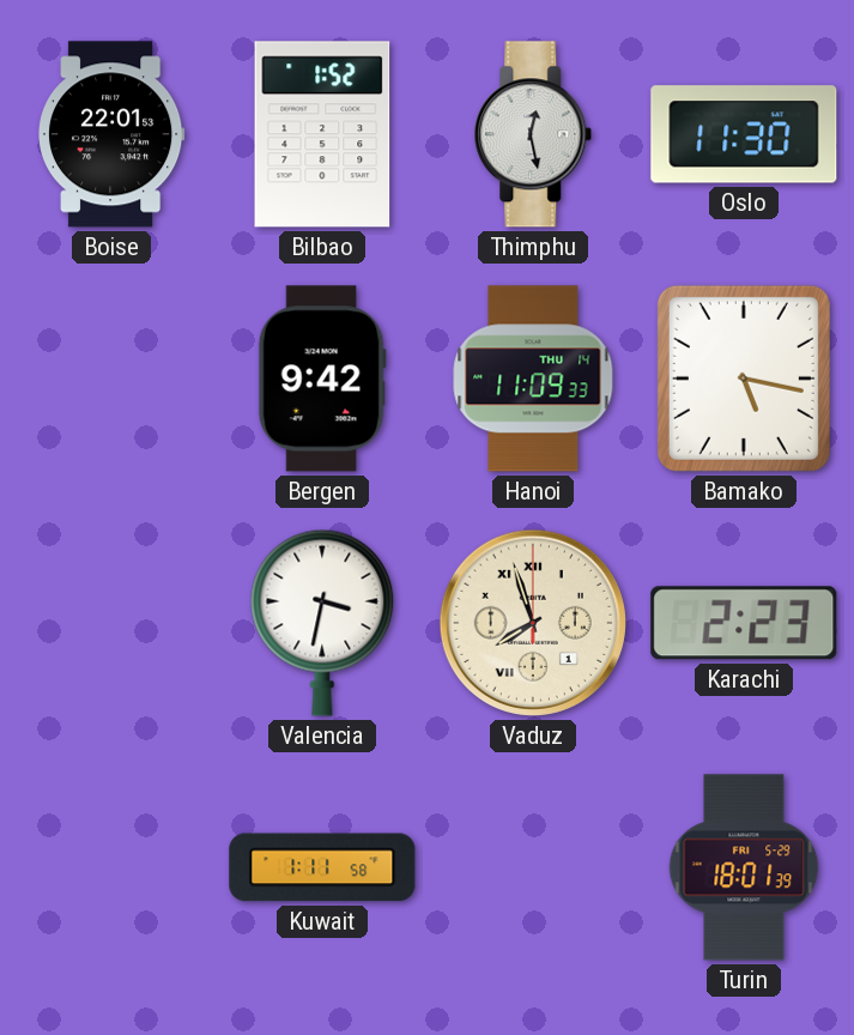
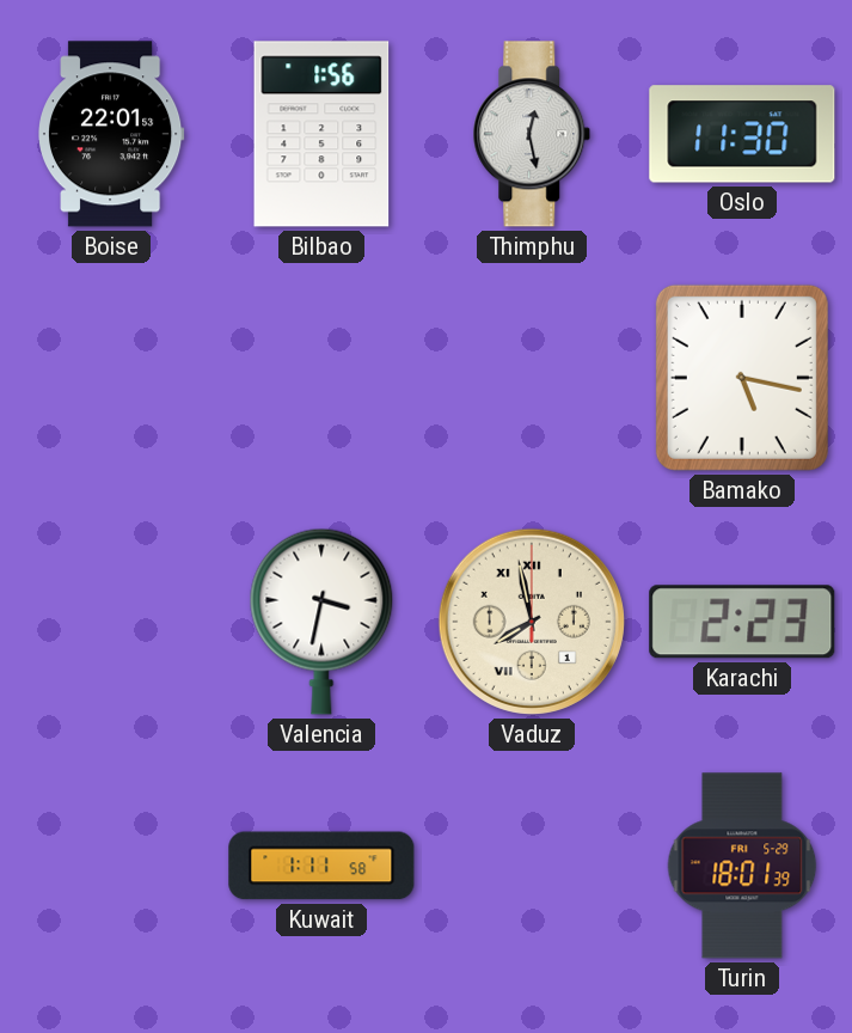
Bilbao: 1:52 -> 1:56 (321, 134)
Bergen: 9:42 -> none (322, 379)
Hanoi: 11:09 -> none (533, 379)
Vaduz: 7:57 -> 7:58 (532, 622)
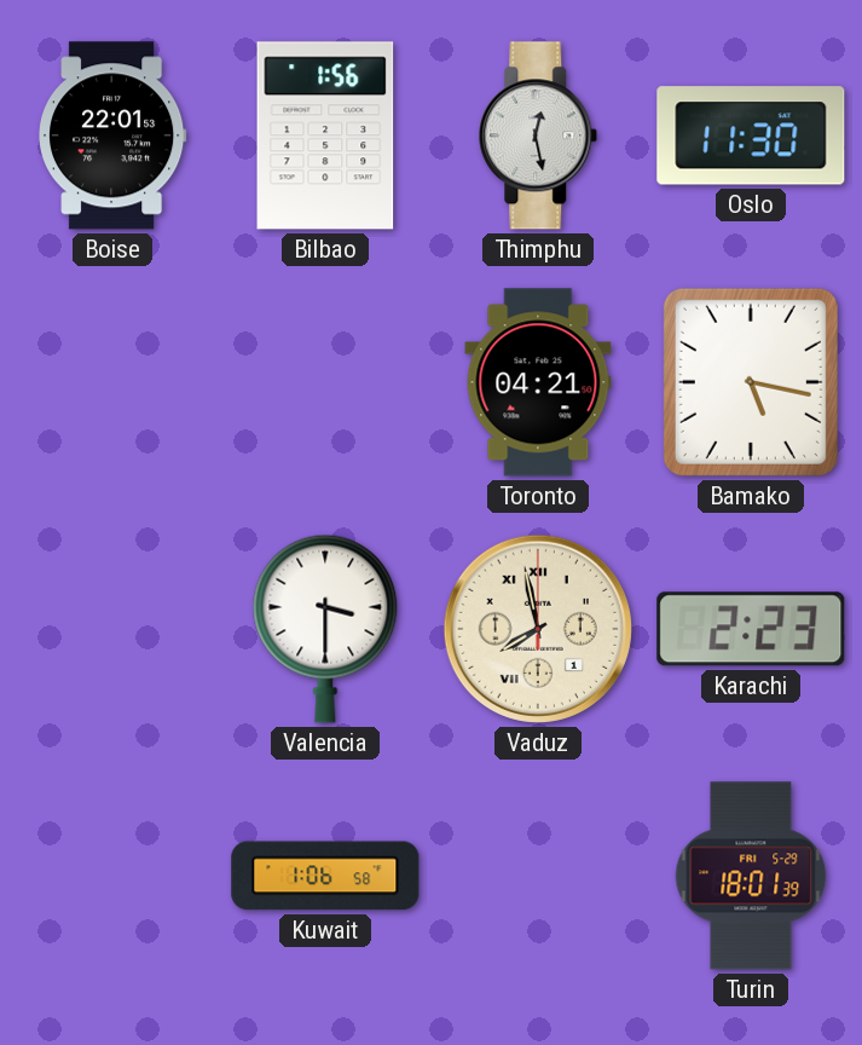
Toronto: none -> 04:21 (538, 382)
Valencia: 3:32 -> 3:30 (325, 629)
Kuwait: 1:11 -> 1:06 (325, 876)
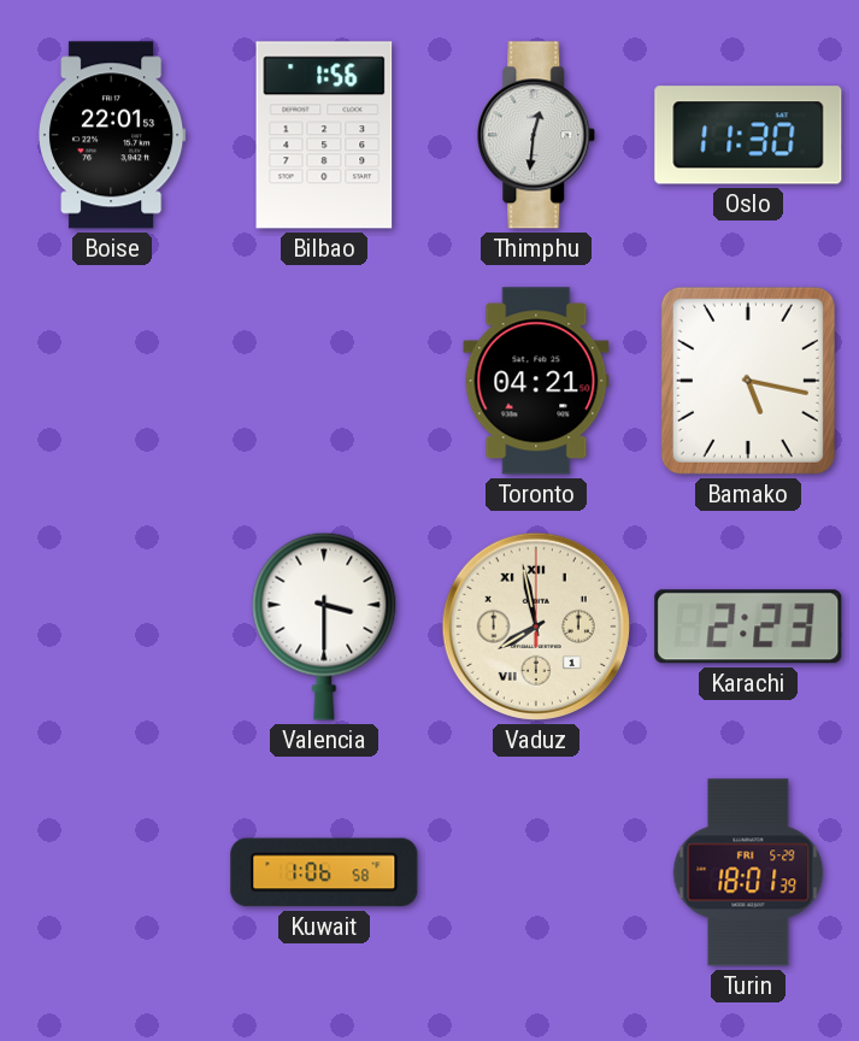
Thimphu: 12:28 -> 12:31 (536, 135)
